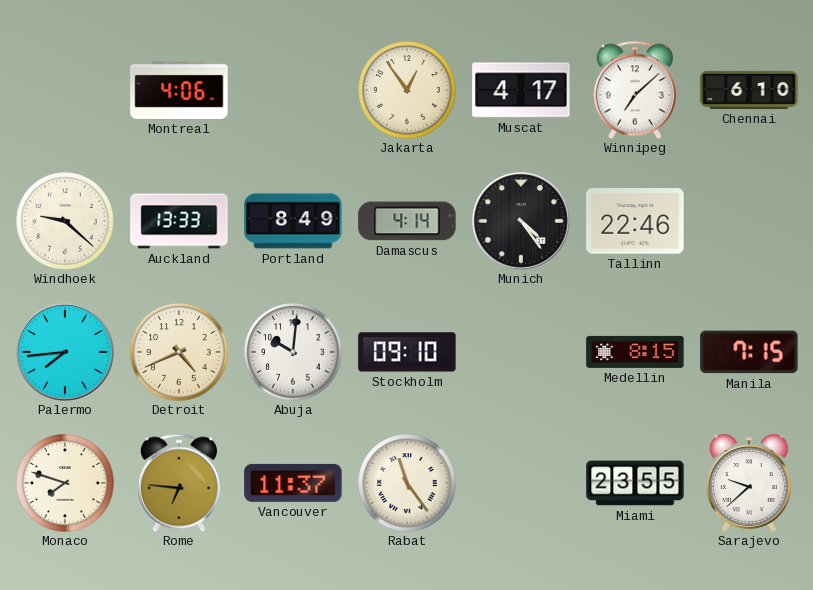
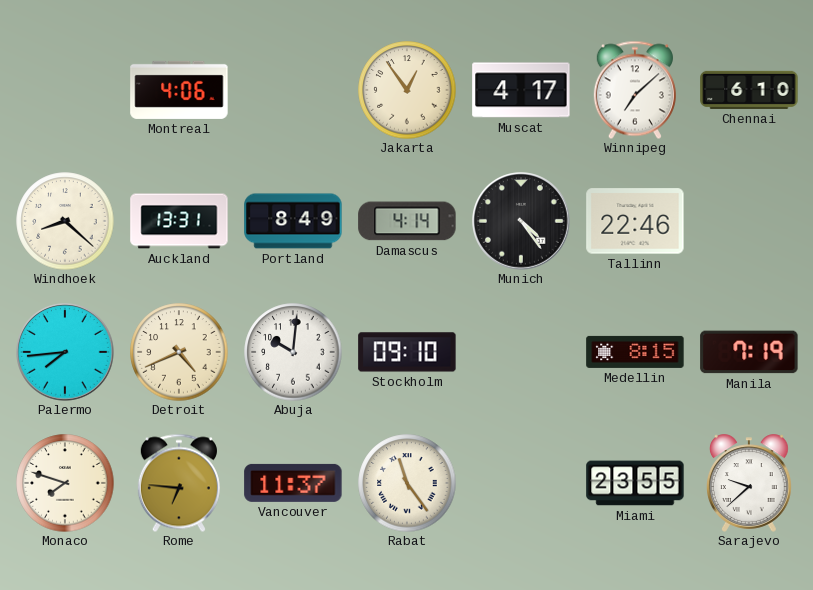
Windhoek: 9:22 -> 8:22 (65, 221)
Auckland: 13:33 -> 13:31 (179, 221)
Manila: 7:15 -> 7:19 (749, 352)
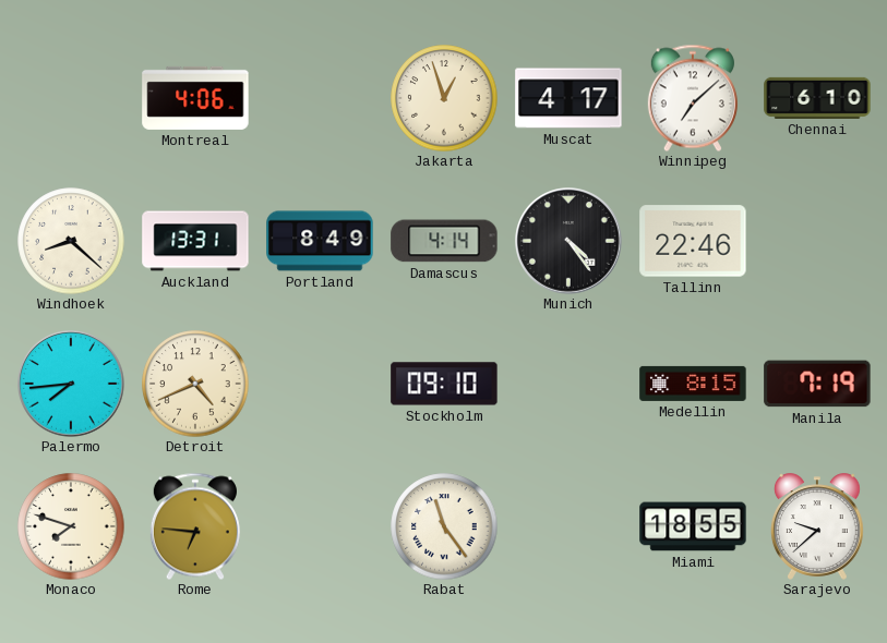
Jakarta: 12:54 -> 12:57 (444, 98)
Abuja: 10:01 -> none (293, 352)
Vancouver: 11:37 -> none (293, 483)
Miami: 23:55 -> 18:55 (693, 526)
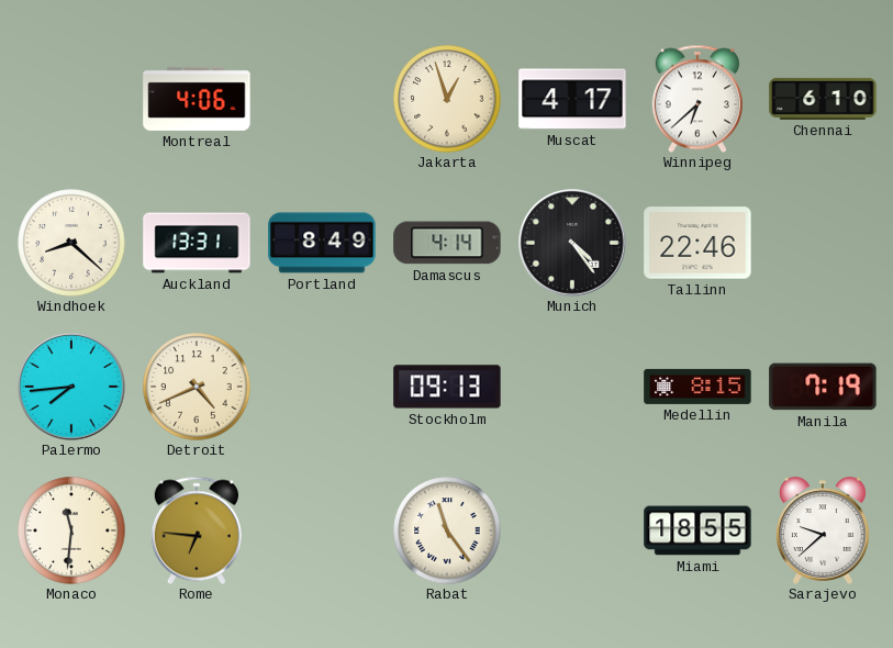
Winnipeg: 7:08 -> 6:38 (697, 99)
Stockholm: 09:10 -> 09:13 (447, 387)
Monaco: 7:48 -> 11:31 (71, 530)
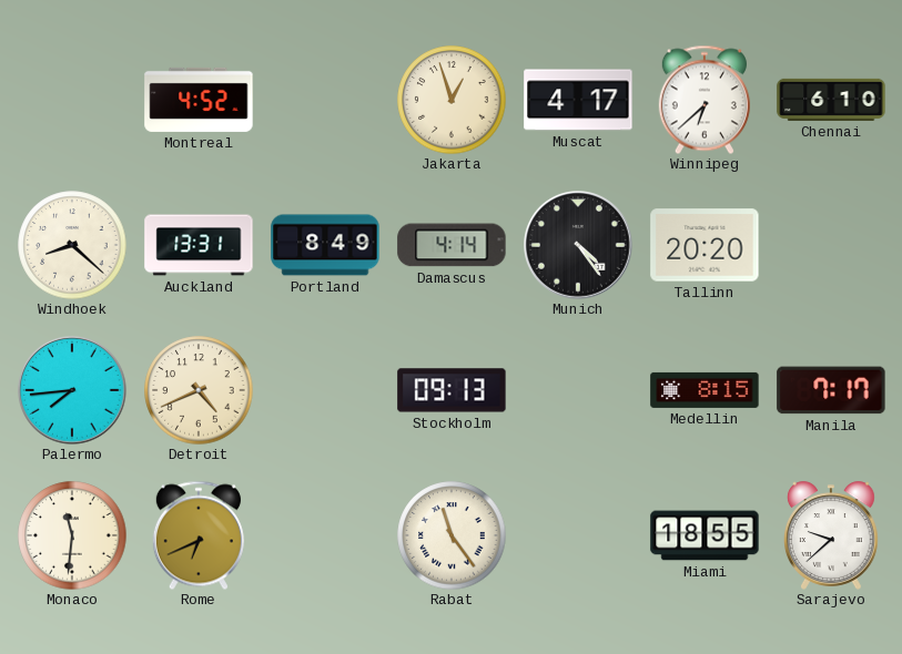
Montreal: 4:06 -> 4:52 (199, 100)
Tallinn: 22:46 -> 20:20 (705, 245)
Manila: 7:19 -> 7:17 (831, 390)
Rome: 6:46 -> 6:41 (199, 535)
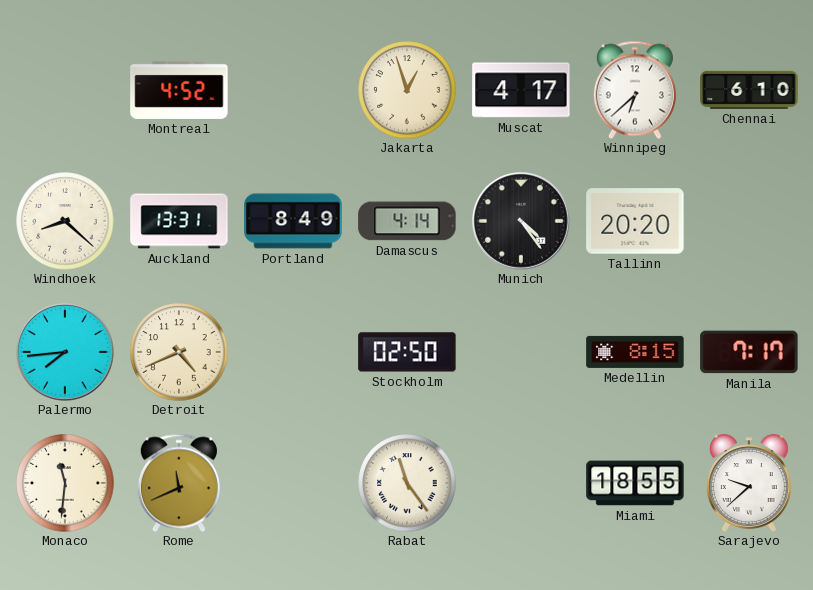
Stockholm: 09:13 -> 02:50 (407, 352)
Rome: 6:41 -> 11:41 (179, 483)
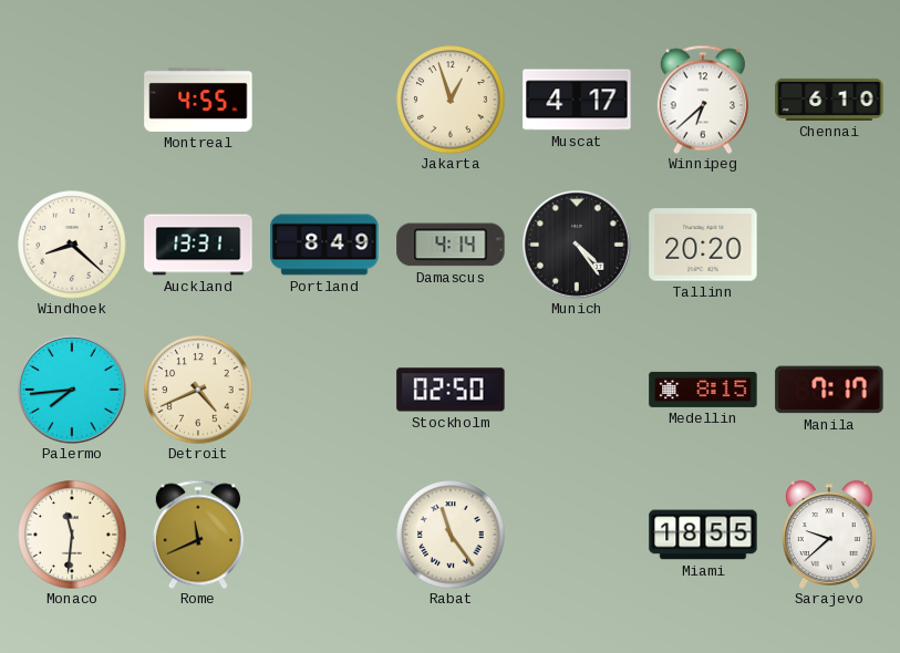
Montreal: 4:52 -> 4:55 (198, 100)
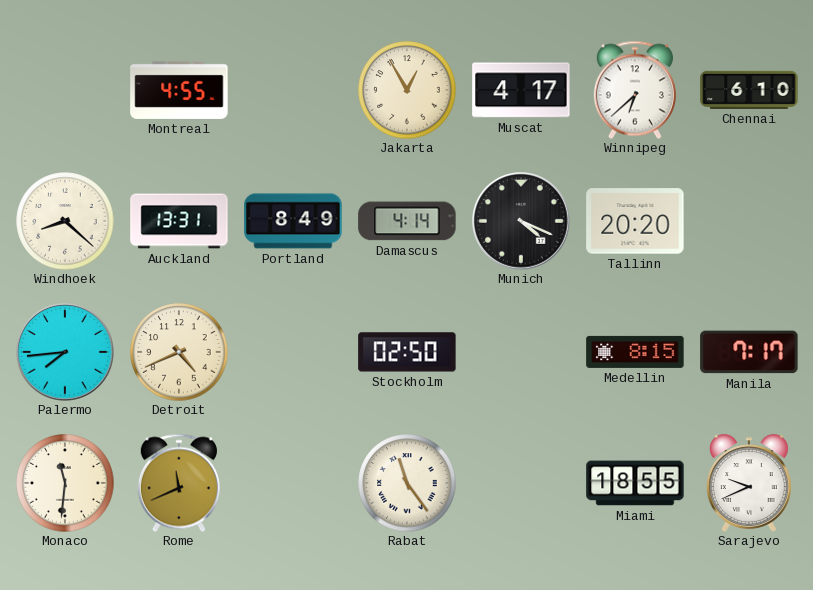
Jakarta: 12:57 -> 12:55 (407, 90)
Munich: 4:24 -> 4:19 (522, 222)
Sarajevo: 9:38 -> 9:41 (750, 483)
